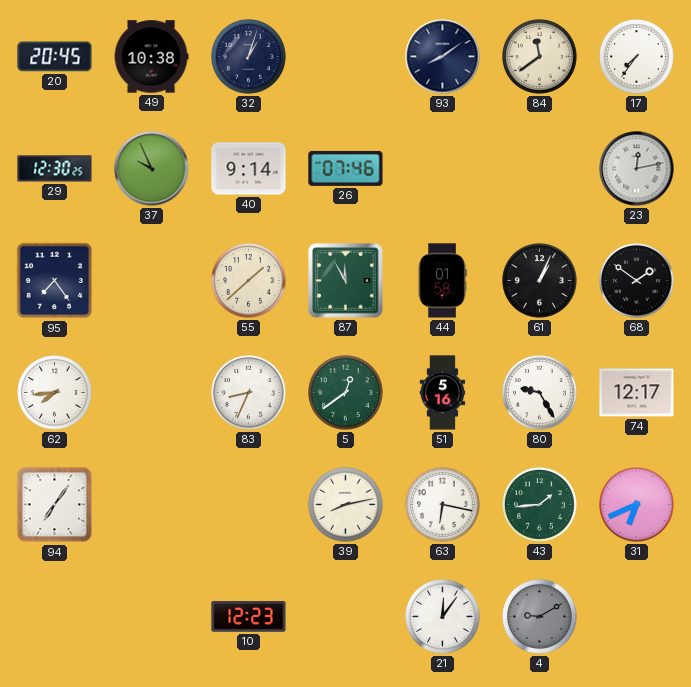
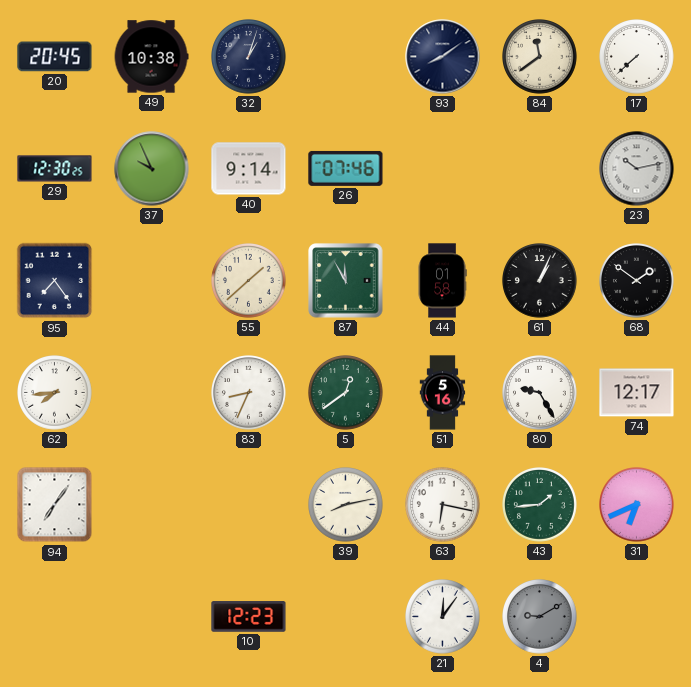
17: 7:36 -> 7:38 (637, 57)
23: 12:13 -> 10:13 (637, 169)
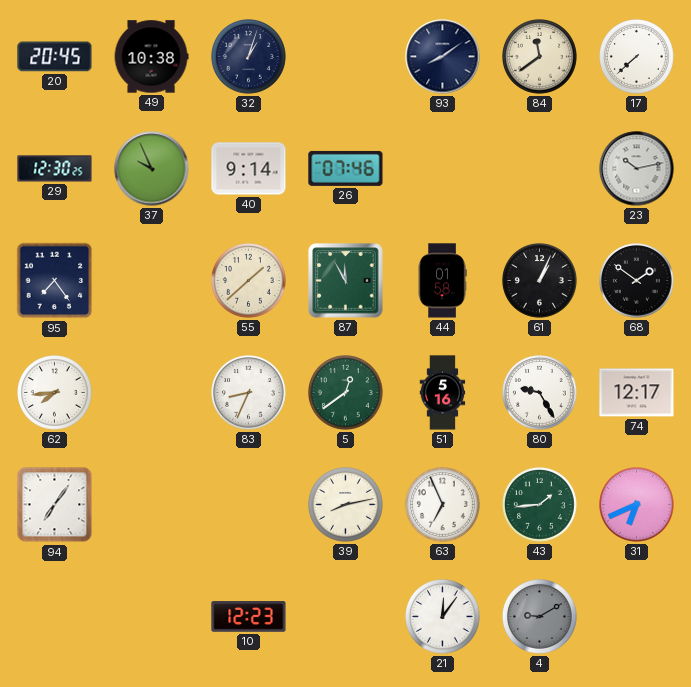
63: 6:17 -> 6:56 (443, 505)
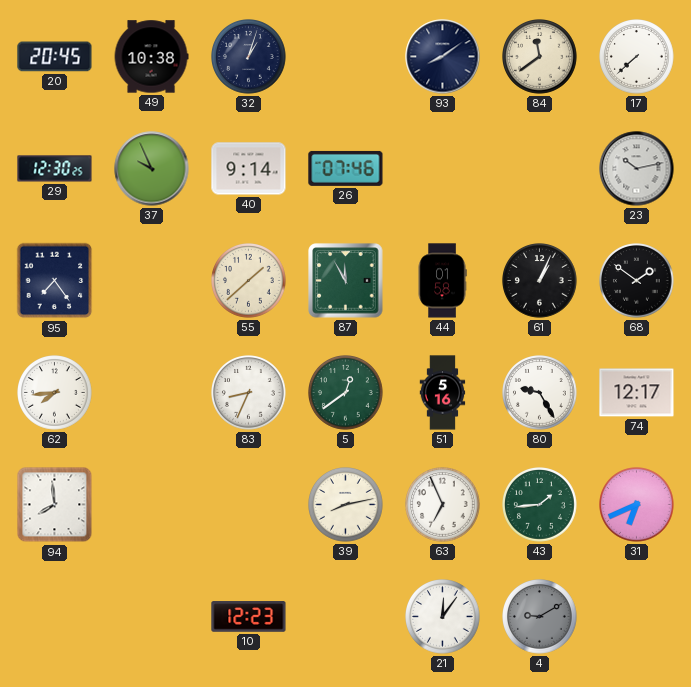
94: 7:06 -> 7:59 (55, 505)
